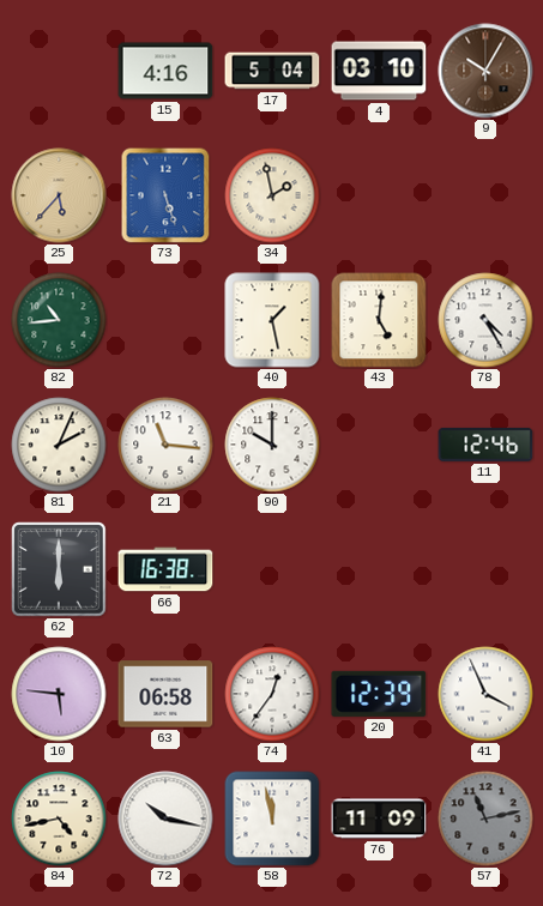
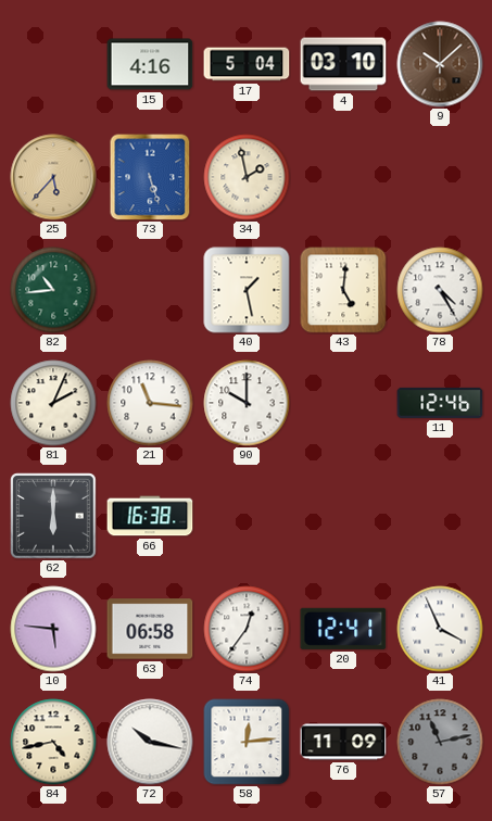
9: 10:05 -> 10:08 (440, 64)
20: 12:39 -> 12:41 (343, 629)
58: 11:58 -> 12:14 (247, 742)
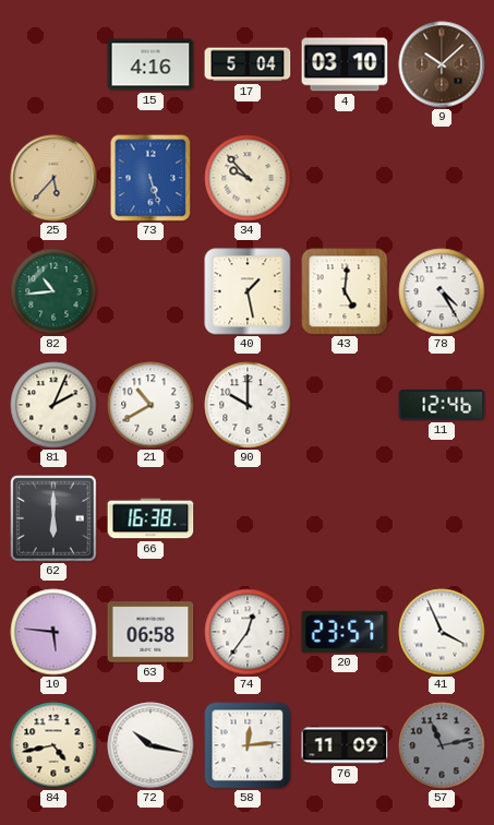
34: 1:58 -> 9:53 (248, 178)
21: 11:16 -> 10:40 (150, 405)
20: 12:41 -> 23:57 (345, 632)
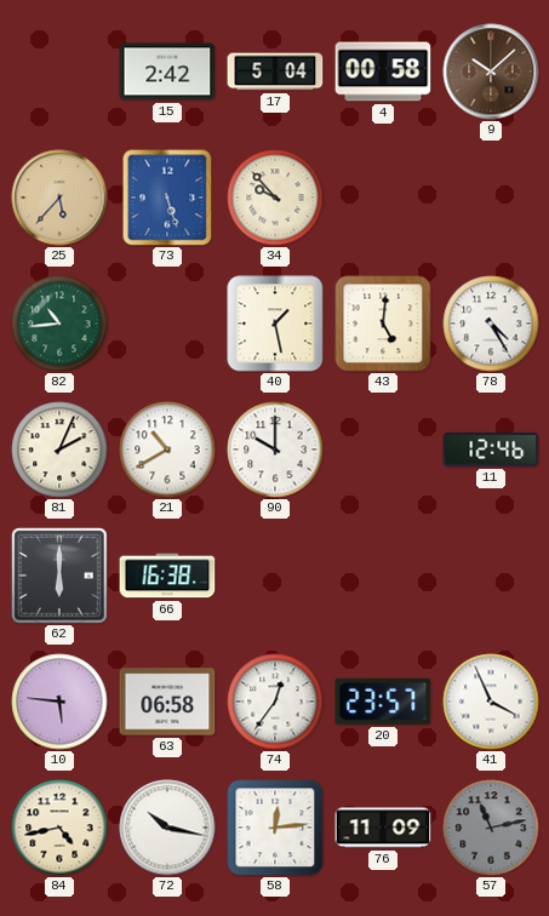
15: 4:16 -> 2:42 (167, 71)
4: 03:10 -> 00:58 (383, 71)
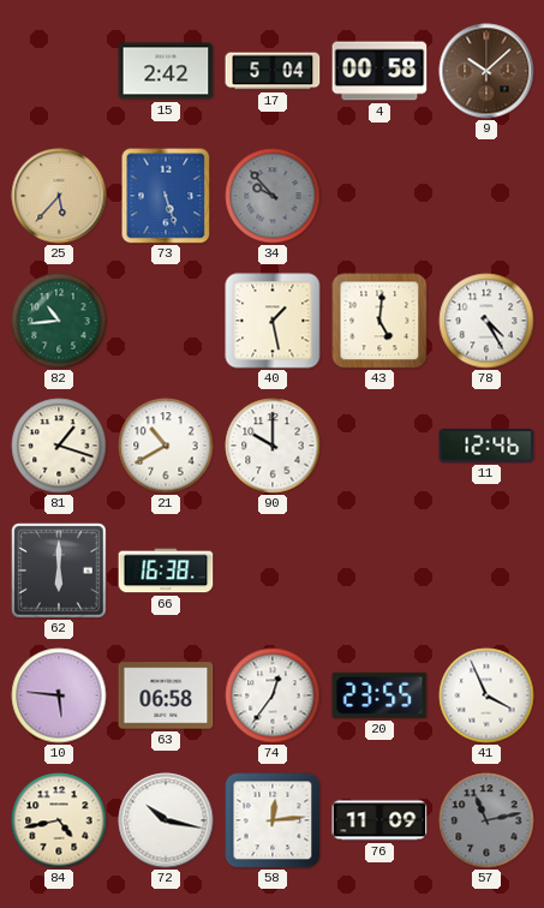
34 dial: cream -> grey (273, 196)
81: 2:04 -> 1:18 (59, 446)
20: 23:57 -> 23:55 (379, 695)
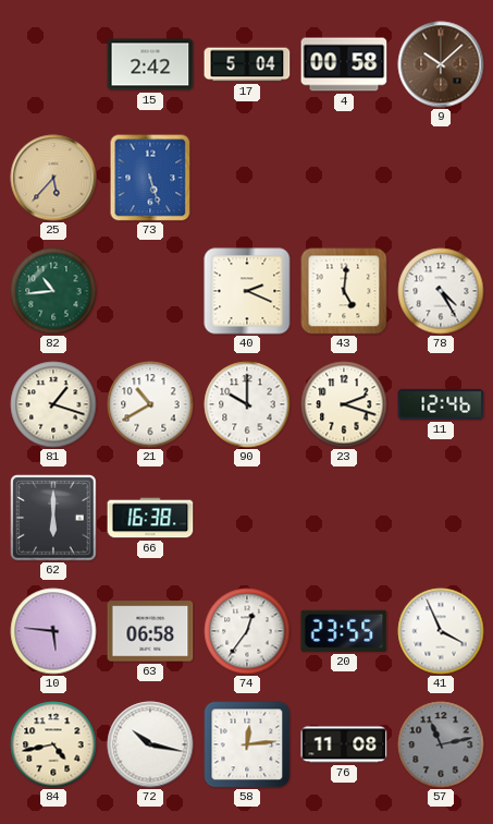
34: 9:53 -> none (273, 196)
40: 1:28 -> 2:19 (247, 291)
23: none -> 2:18 (344, 404)
76: 11:09 -> 11:08 (344, 744)
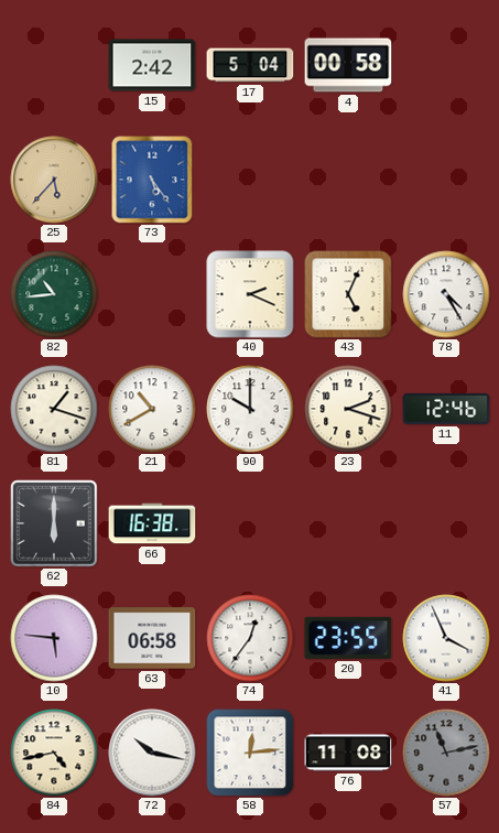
9: 10:08 -> none (441, 64)
73: 5:27 -> 5:24 (152, 180)
43: 5:01 -> 5:04 (348, 294)
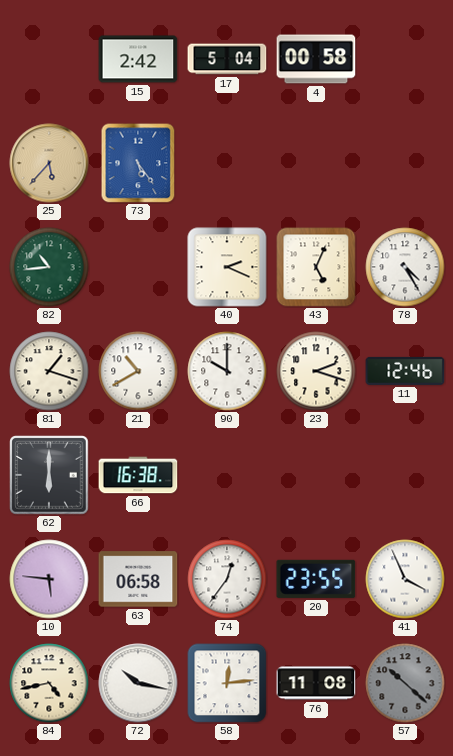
57: 11:13 -> 10:22 (405, 683)
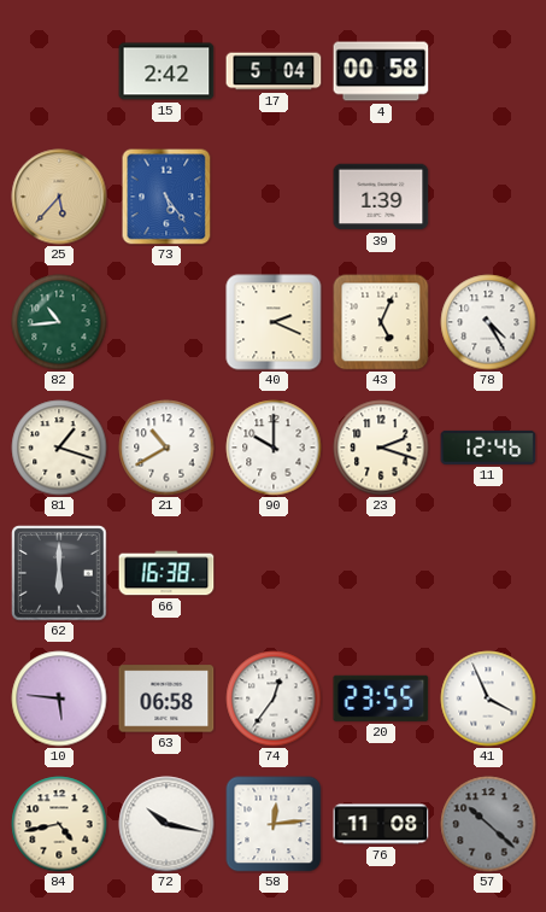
39: none -> 1:39 (381, 197)
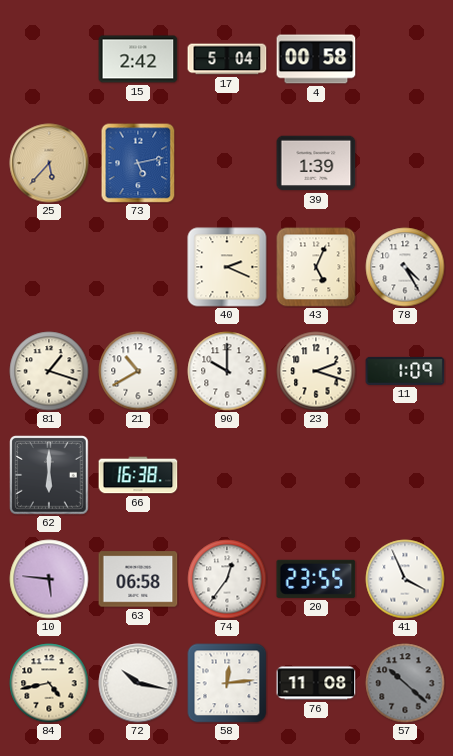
73: 5:24 -> 5:13 (138, 163)
82: 10:44 -> none (59, 322)
11: 12:46 -> 1:09 (405, 371)
